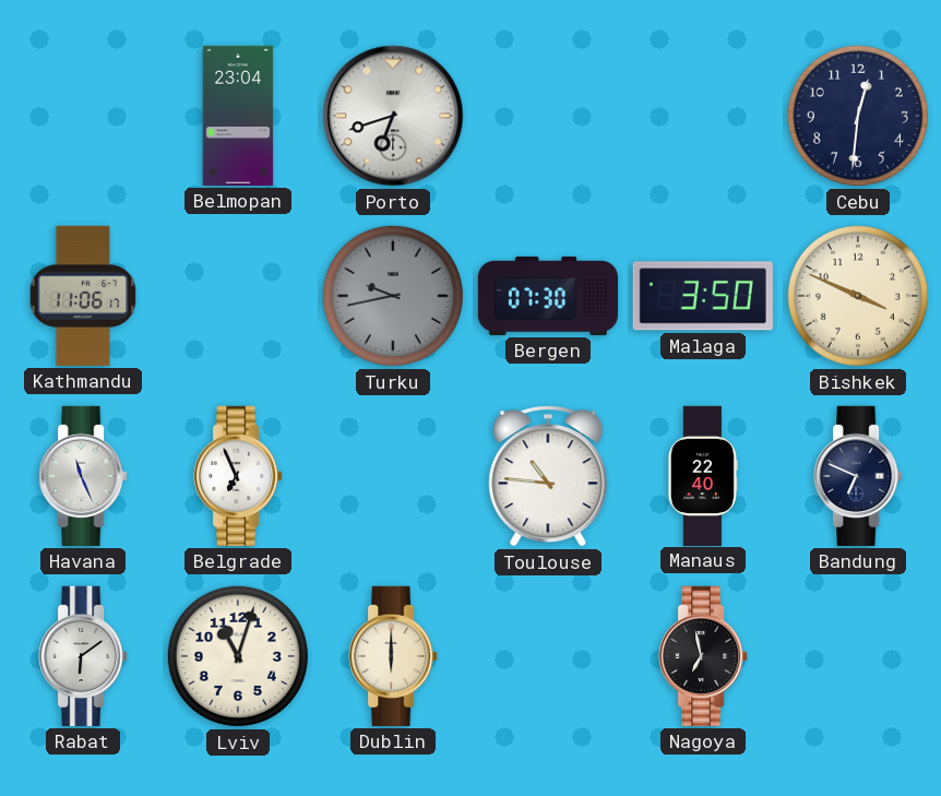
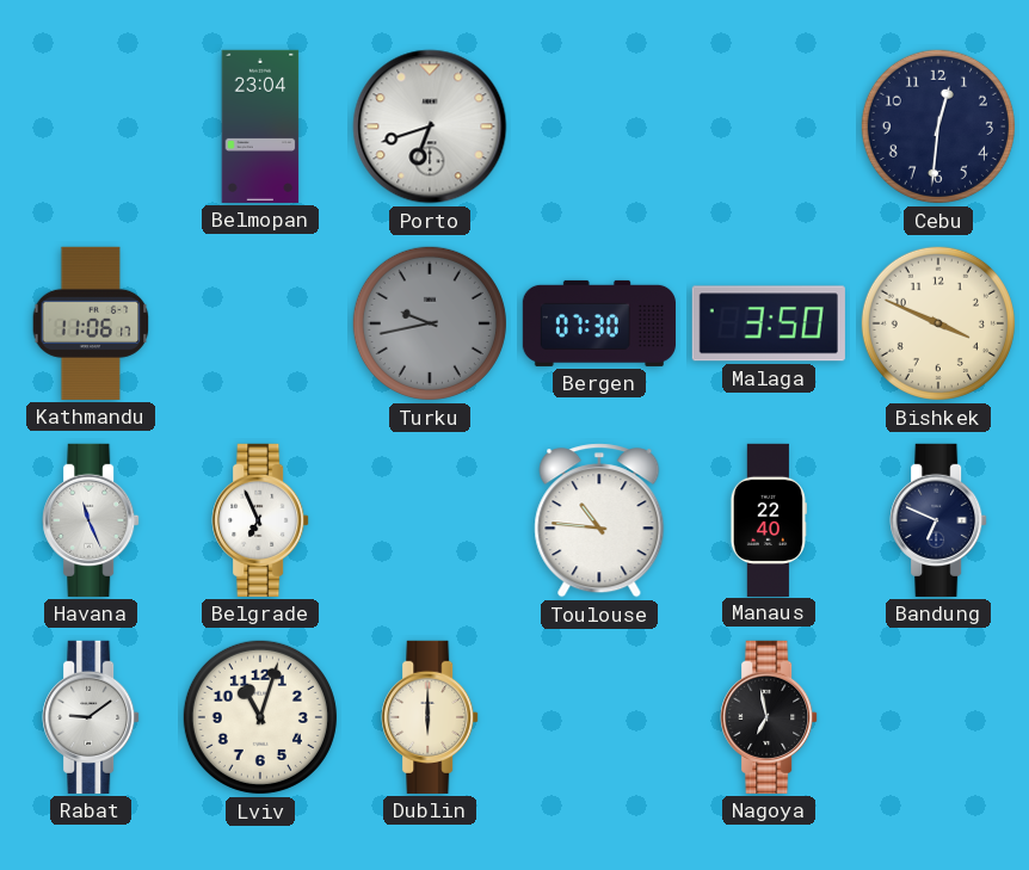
Rabat: 6:09 -> 9:09 (91, 717)
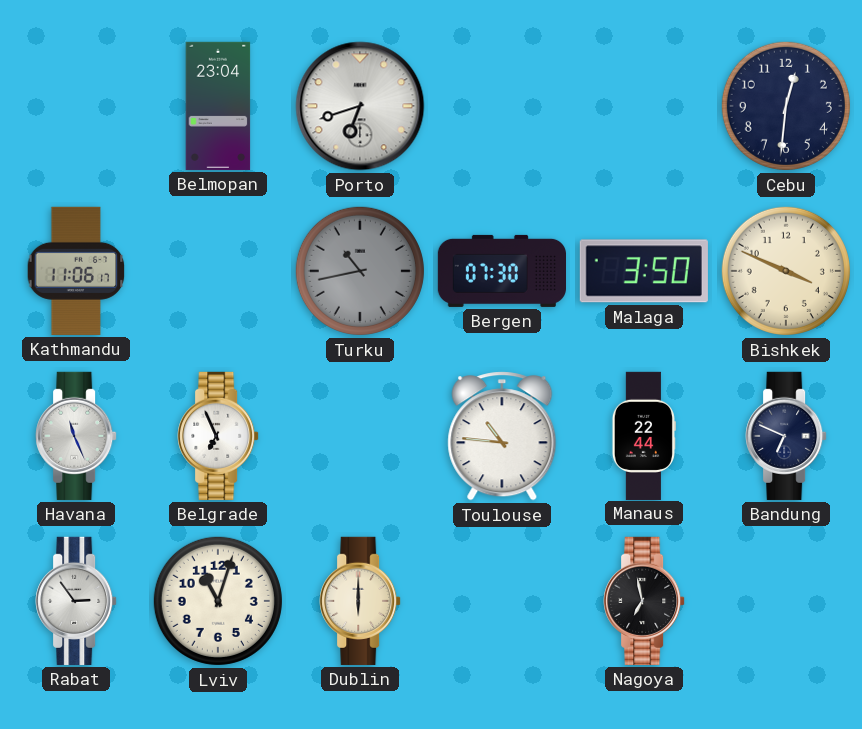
Turku: 9:43 -> 10:43 (360, 271)
Manaus: 22:40 -> 22:44 (644, 435)
Rabat: 9:09 -> 2:54 (76, 601)
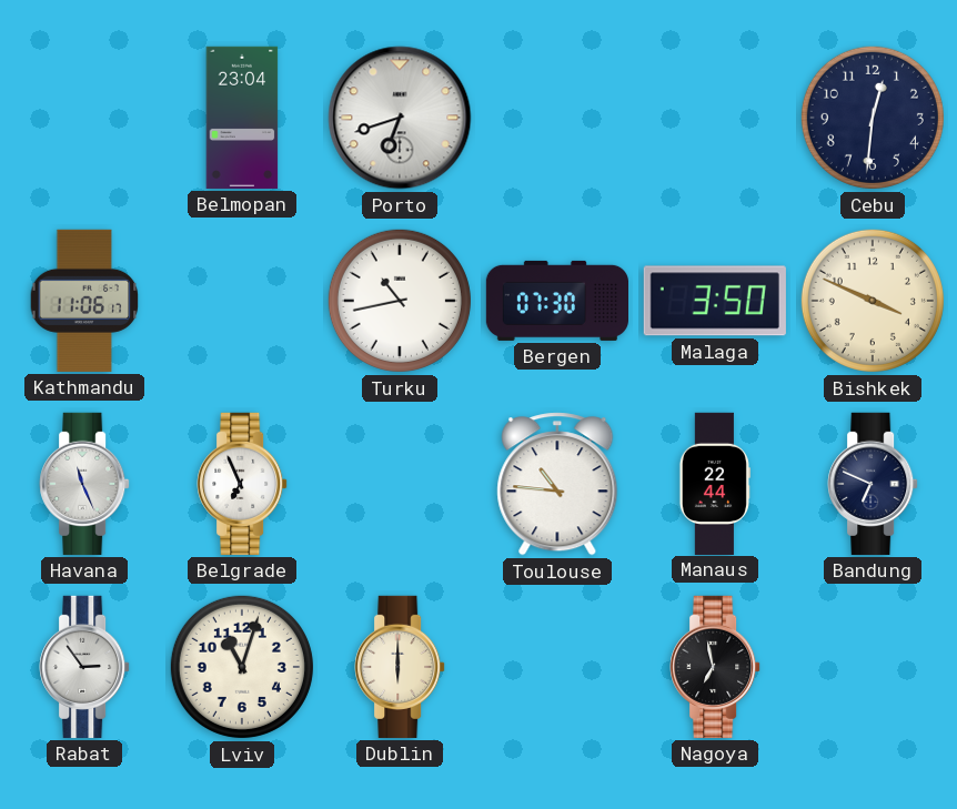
Turku dial: grey -> white (400, 301)
